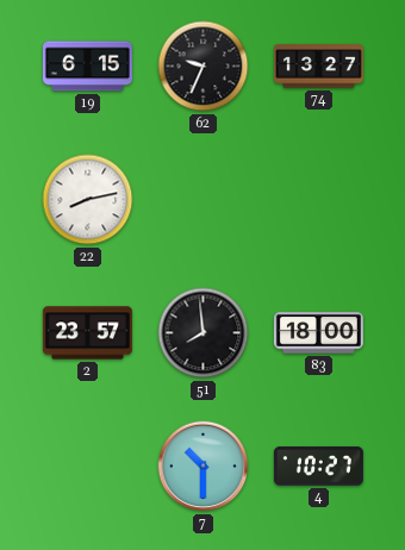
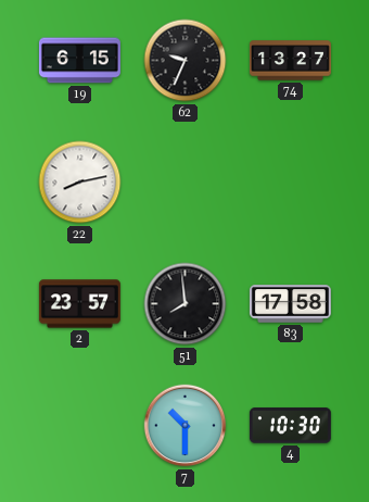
83: 18:00 -> 17:58 (290, 304)
4: 10:27 -> 10:30 (290, 426)
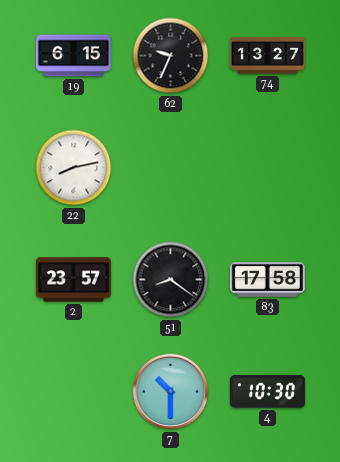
51: 7:59 -> 8:21 (171, 280)
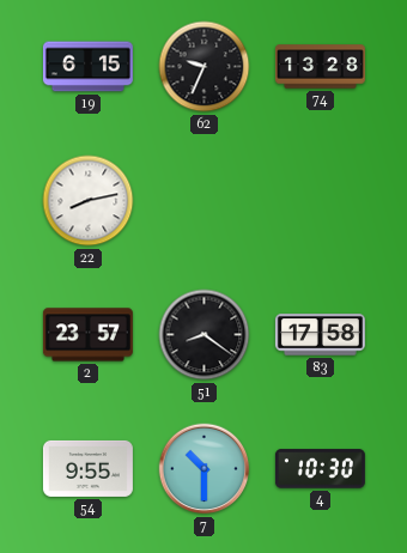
74: 13:27 -> 13:28 (320, 67)
54: none -> 9:55 (87, 468)
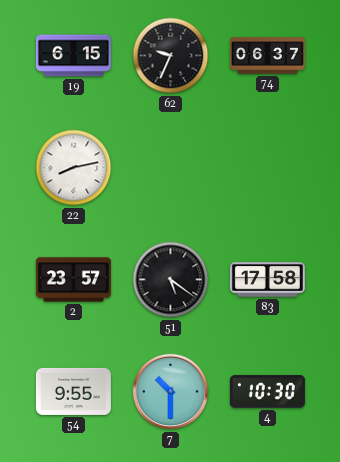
74: 13:28 -> 06:37 (267, 56)
51: 8:21 -> 5:21 (171, 280)
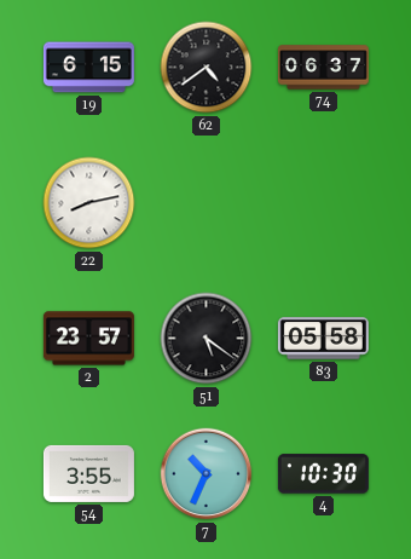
62: 9:34 -> 4:39 (207, 68)
83: 17:58 -> 05:58 (323, 339)
54: 9:55 -> 3:55 (88, 473)
7: 10:30 -> 10:34 (207, 474)
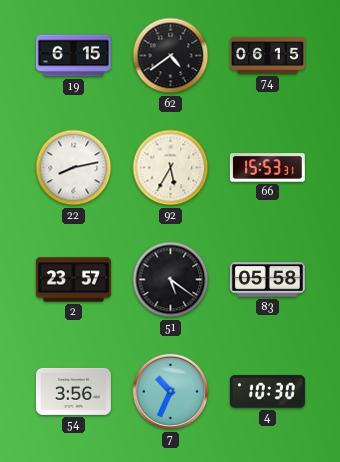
74: 06:37 -> 06:15 (267, 56)
92: none -> 5:35 (171, 168)
66: none -> 15:53 (267, 168)
54: 3:55 -> 3:56 (73, 391)
